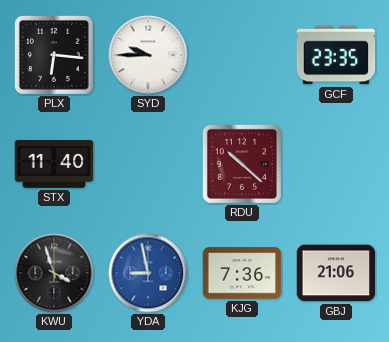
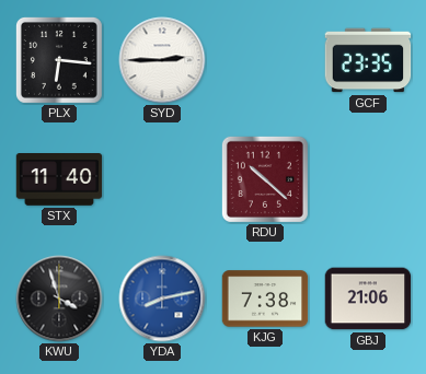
SYD: 9:45 -> 2:45 (162, 60)
YDA: 8:58 -> 8:13 (162, 299)
KJG: 7:36 -> 7:38 (265, 299)
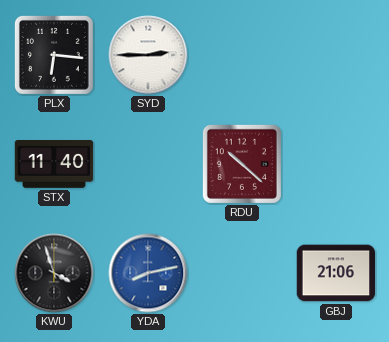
GCF: 23:35 -> none (368, 60)
KJG: 7:38 -> none (265, 299)
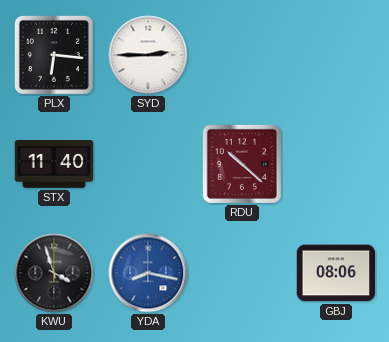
YDA: 8:13 -> 8:17 (148, 273)
GBJ: 21:06 -> 08:06 (336, 273)
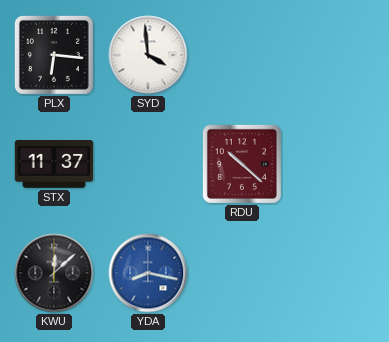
SYD: 2:45 -> 3:59 (148, 55)
STX: 11:40 -> 11:37 (54, 165)
KWU: 3:57 -> 12:08 (54, 273)
GBJ: 08:06 -> none (336, 273)
